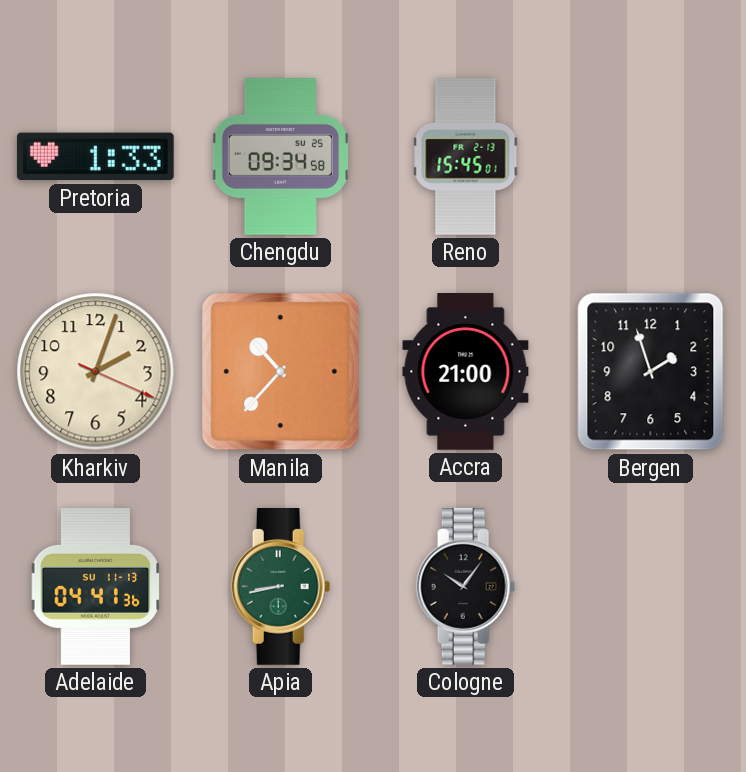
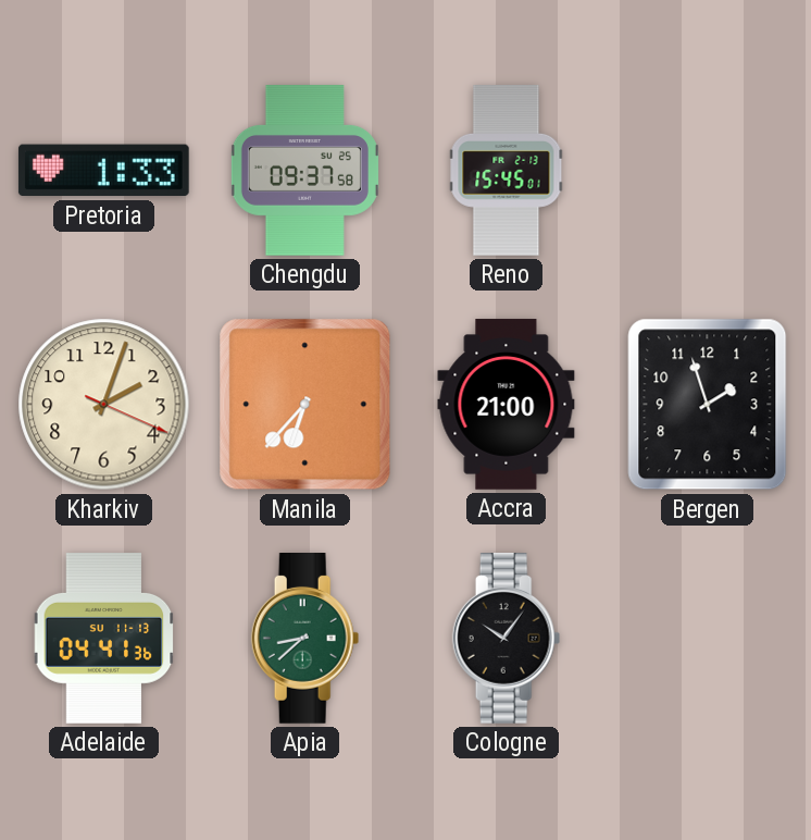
Chengdu: 09:34 -> 09:37 (304, 171)
Manila: 10:37 -> 6:37 (305, 405)
Apia: 8:43 -> 8:38 (305, 639)
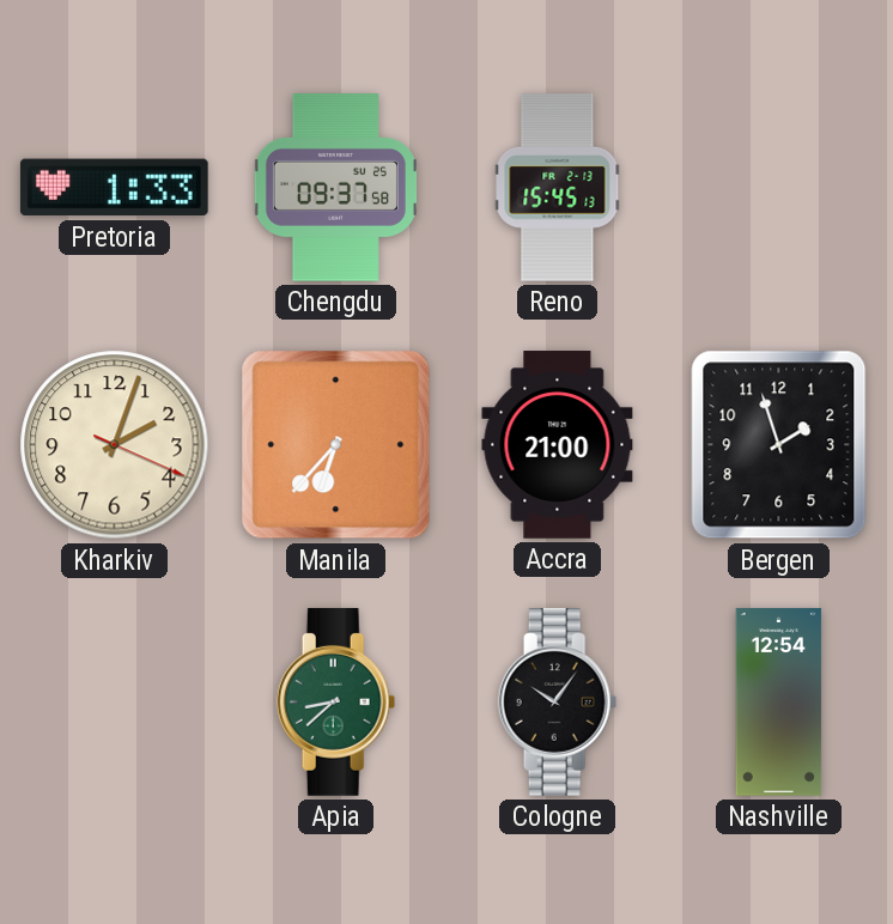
Reno: 15:45:01 -> 15:45:13 (558, 188)
Adelaide: 04:41 -> none (104, 639)
Nashville: none -> 12:54 (779, 703)
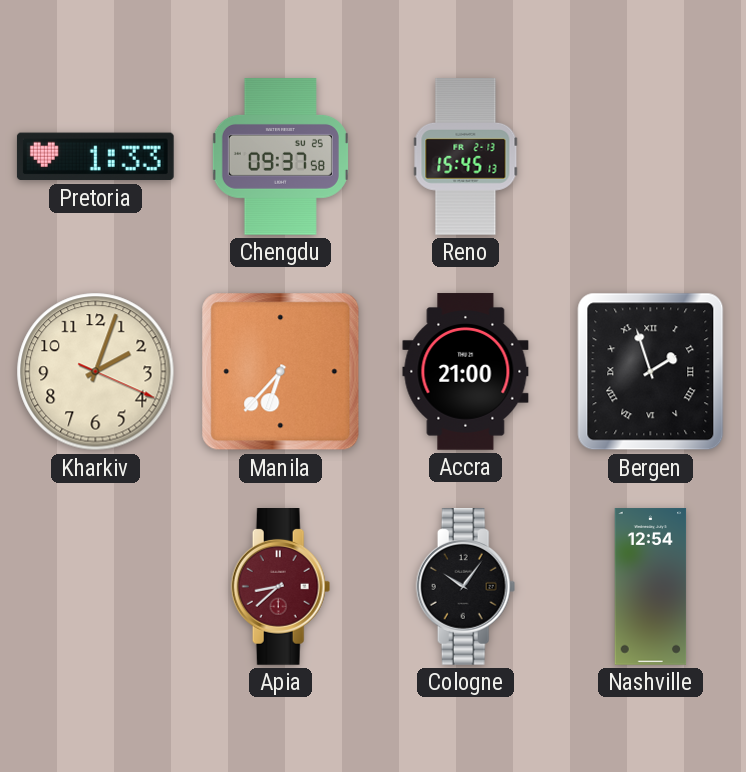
Bergen numerals: Arabic -> Roman (651, 372)
Apia dial: green -> burgundy (281, 587)
